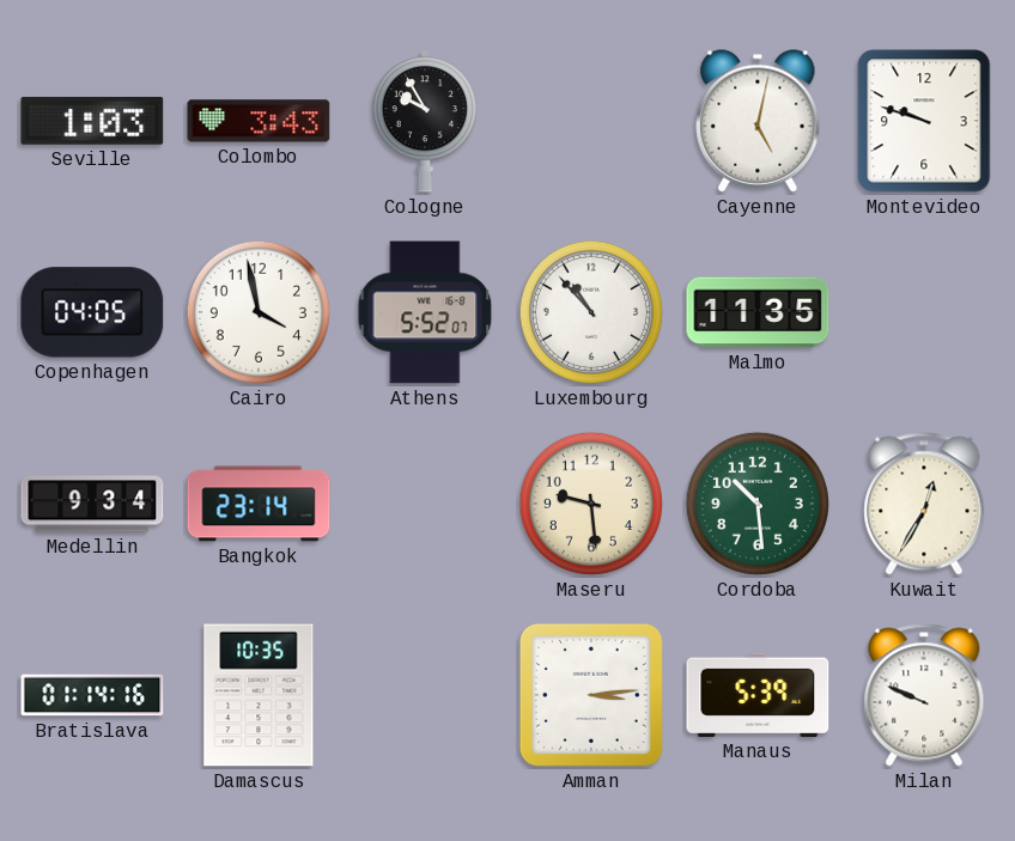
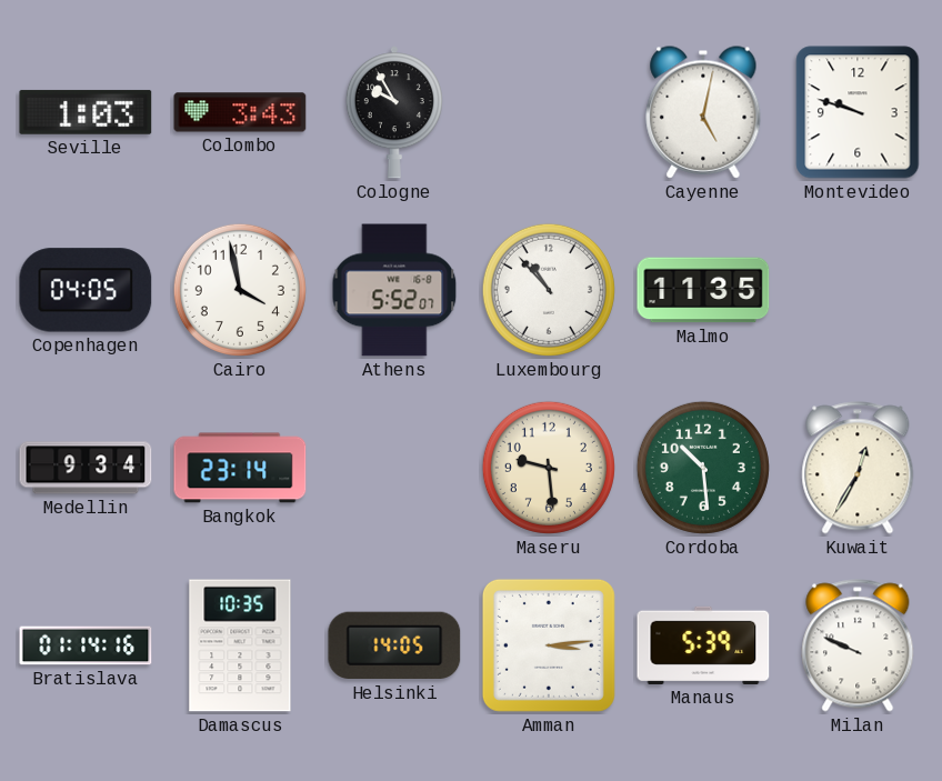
Helsinki: none -> 14:05 (394, 645)
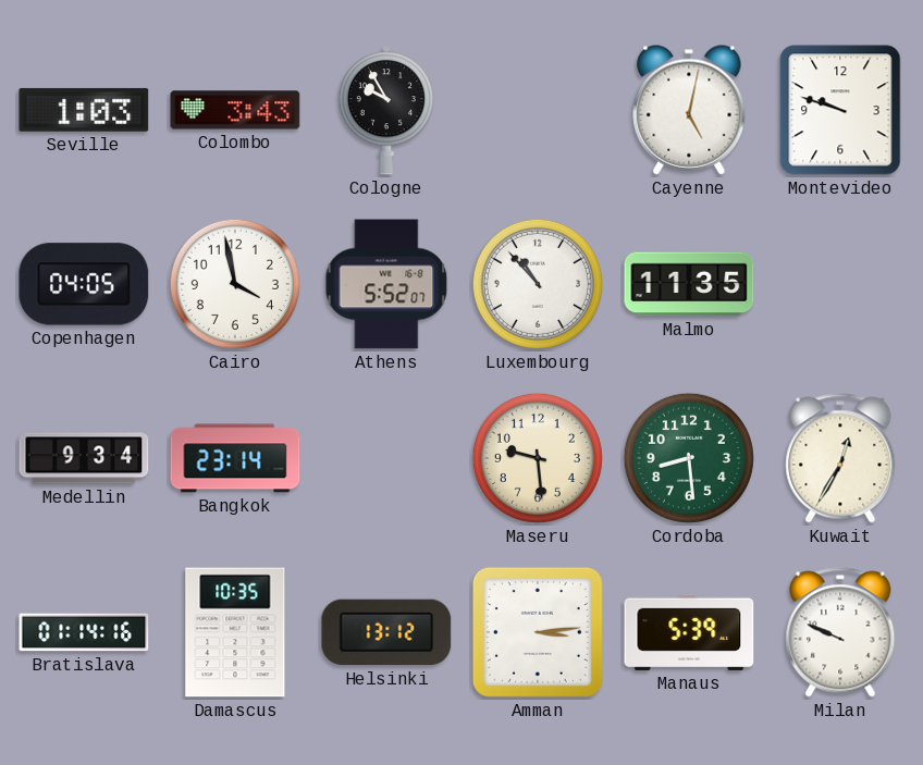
Cordoba: 10:29 -> 8:29 (689, 458)
Helsinki: 14:05 -> 13:12 (386, 632)
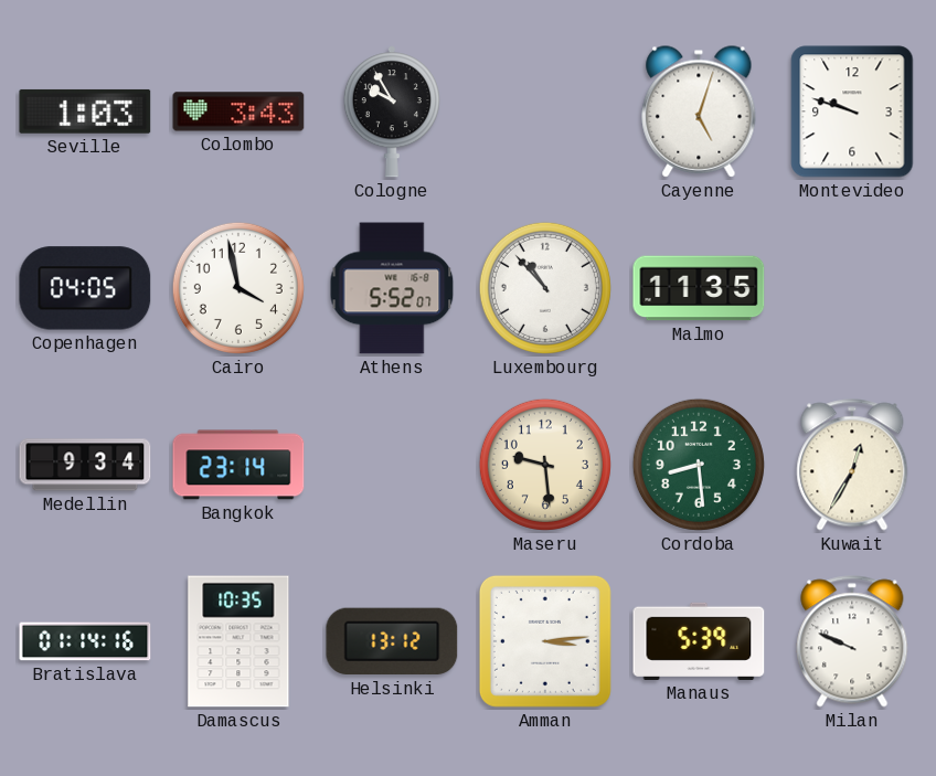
Cayenne: 5:02 -> 5:03 (699, 111)
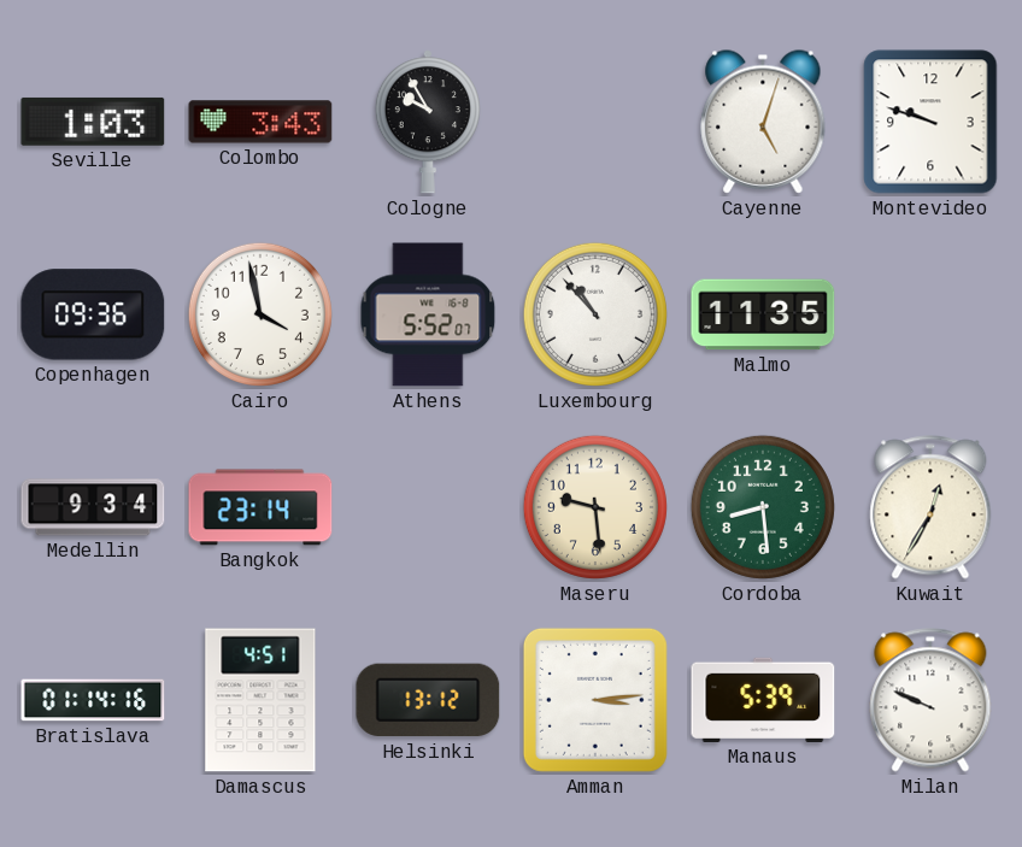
Copenhagen: 04:05 -> 09:36 (93, 314)
Damascus: 10:35 -> 4:51 (260, 700)
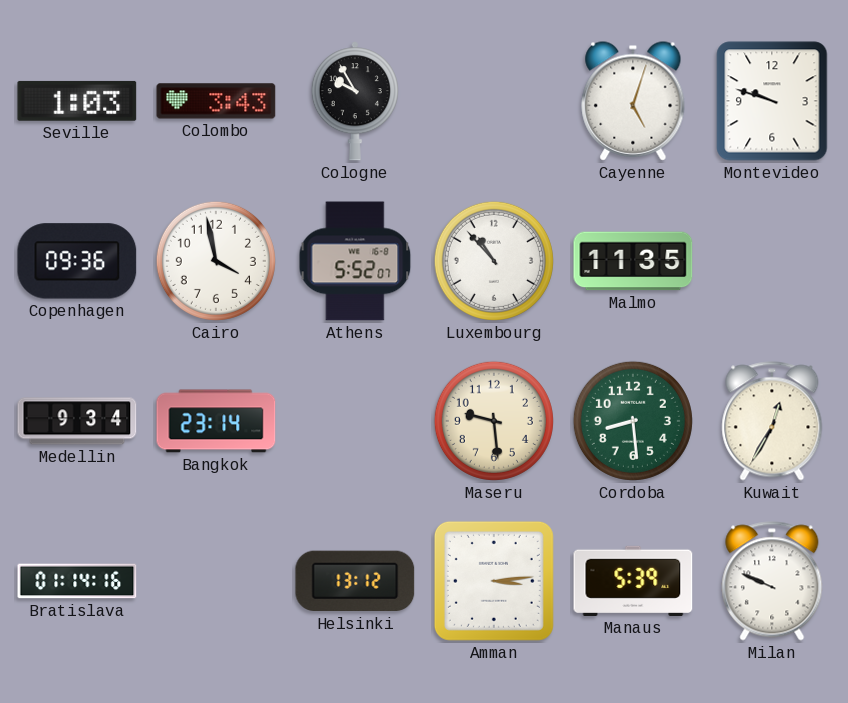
Damascus: 4:51 -> none (260, 700)
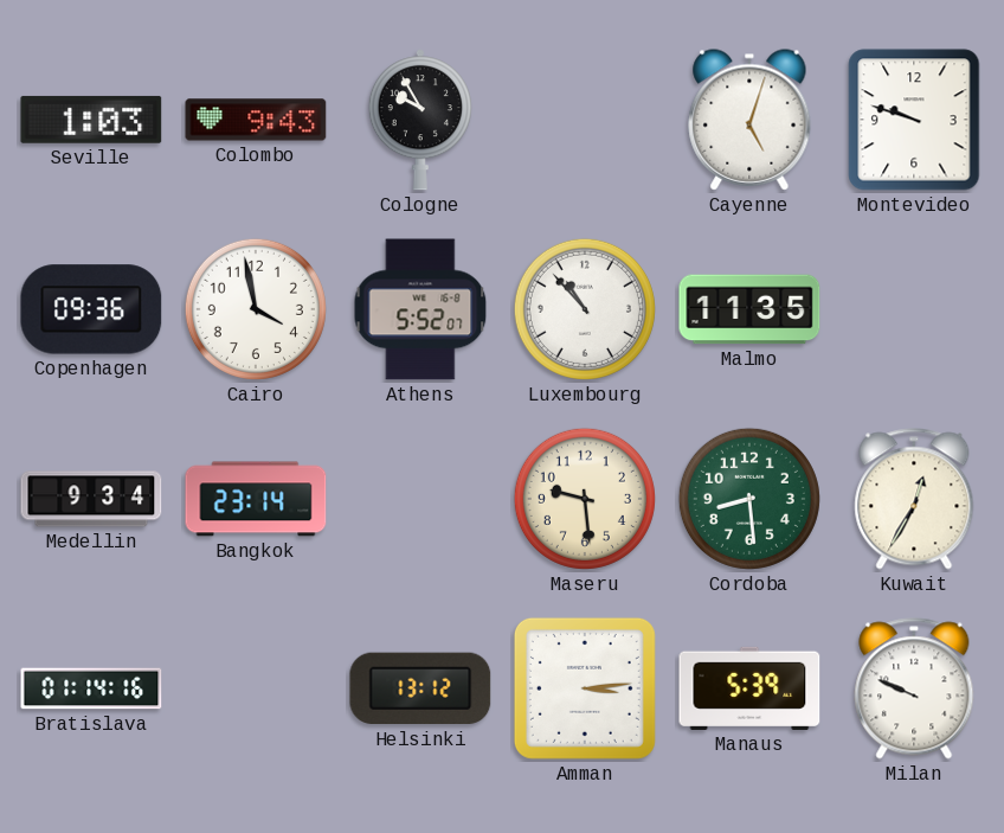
Colombo: 3:43 -> 9:43 (256, 120)
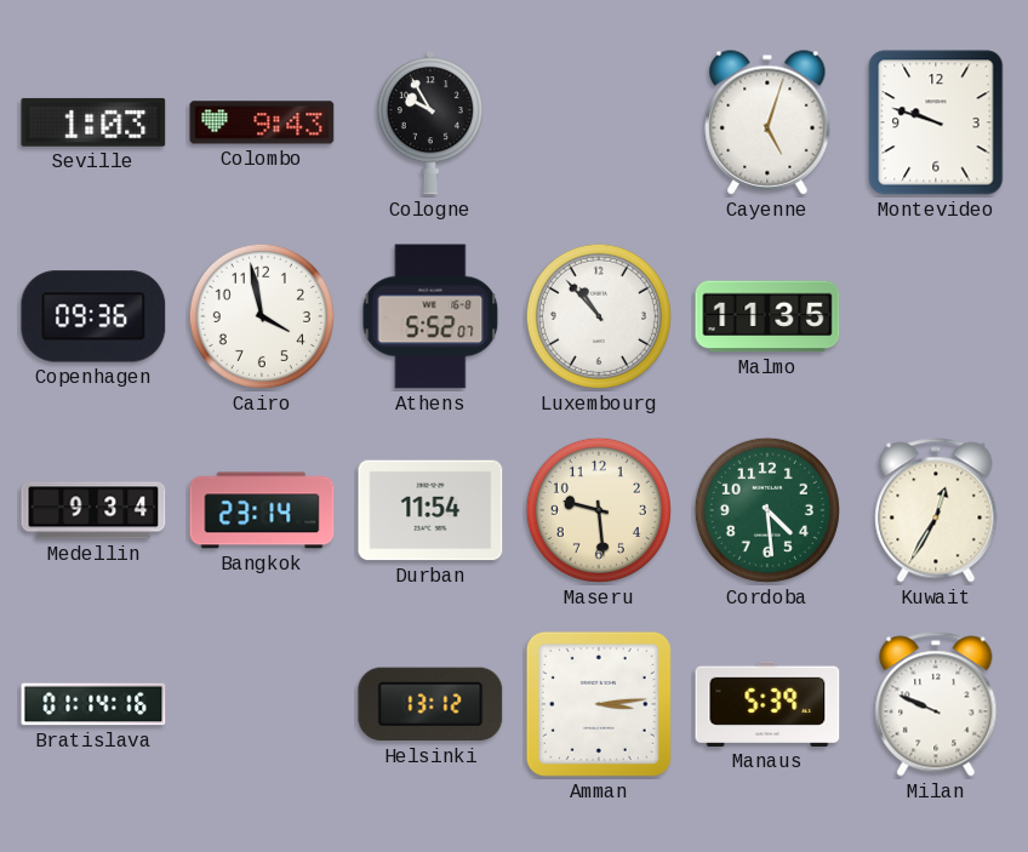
Durban: none -> 11:54 (430, 510)
Cordoba: 8:29 -> 4:29 (767, 510)
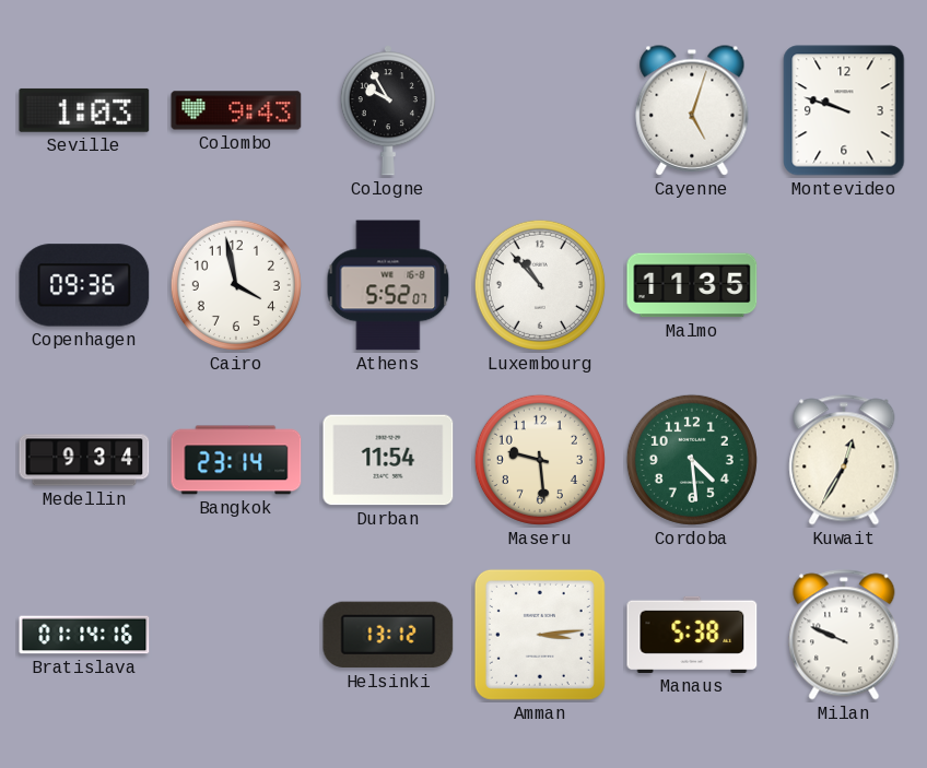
Manaus: 5:39 -> 5:38 (692, 635)
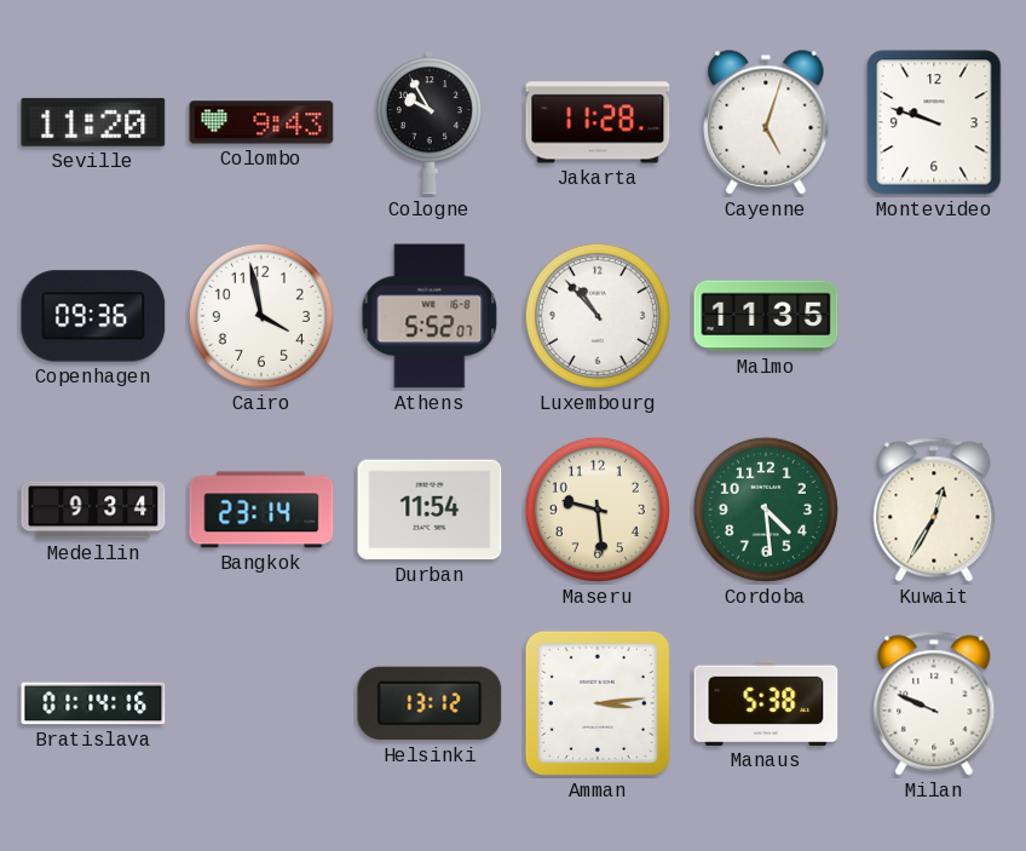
Seville: 1:03 -> 11:20 (93, 122)
Jakarta: none -> 11:28 (598, 122)
